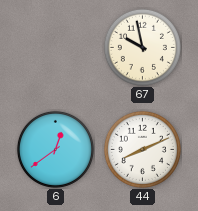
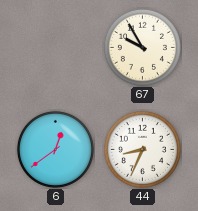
67: 9:58 -> 9:55 (142, 47)
44: 8:11 -> 8:34 (142, 149)
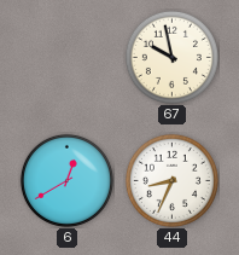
67: 9:55 -> 9:58 (171, 57)
6: 12:39 -> 12:40 (66, 180)
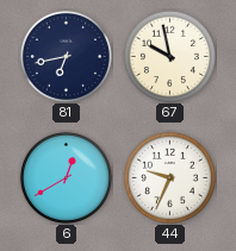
81: none -> 6:43 (66, 56)
44: 8:34 -> 9:34 (169, 177)
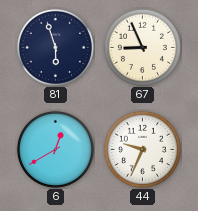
81: 6:43 -> 5:57 (55, 47)
67: 9:58 -> 8:56 (142, 47)
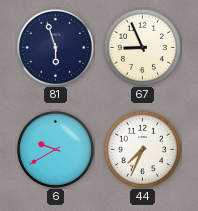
6: 12:40 -> 9:40 (55, 149)
44: 9:34 -> 7:34 (142, 149)
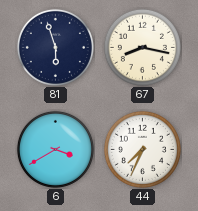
67: 8:56 -> 8:17 (142, 47)
6: 9:40 -> 3:40 (55, 149)
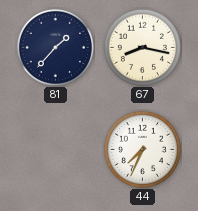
81: 5:57 -> 1:37 (55, 47)
6: 3:40 -> none (55, 149)
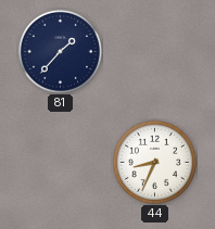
67: 8:17 -> none (142, 47)
44: 7:34 -> 8:34 (154, 162)
